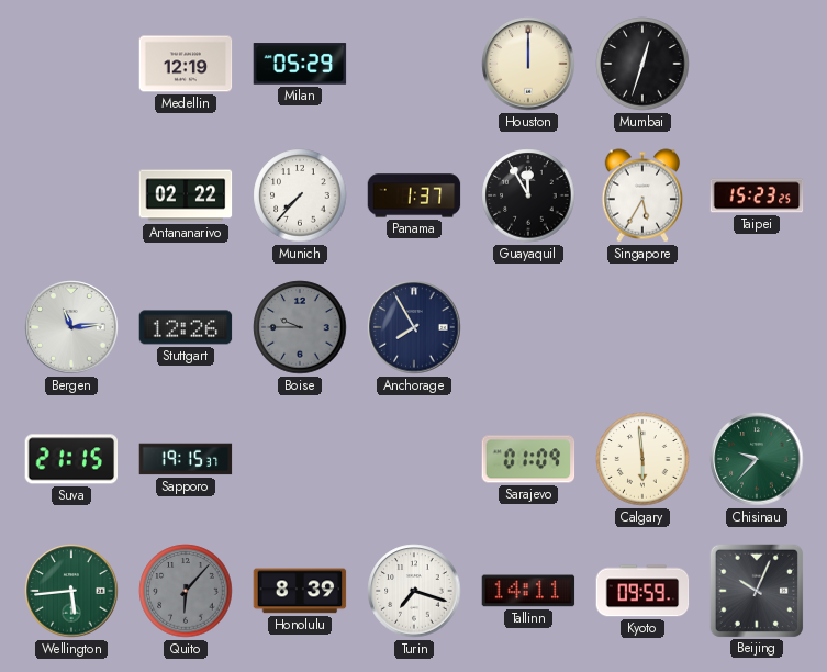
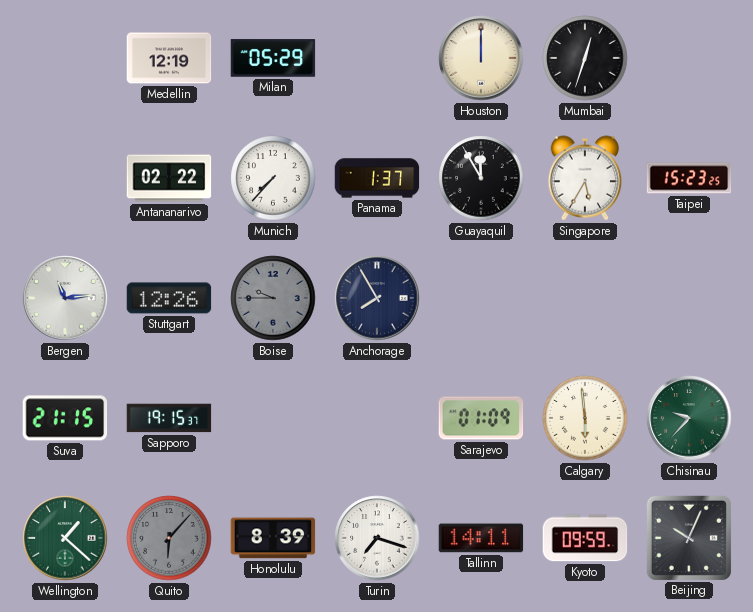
Wellington: 5:44 -> 1:22 (65, 538)
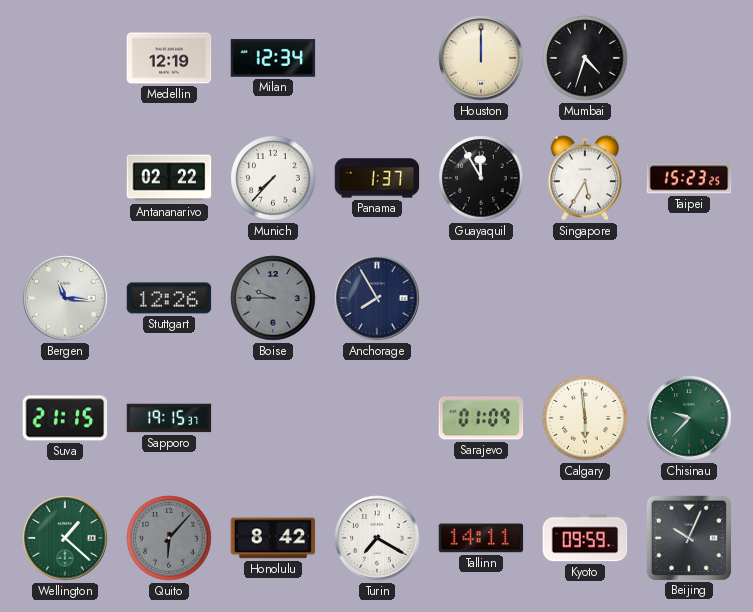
Milan: 05:29 -> 12:34 (273, 58)
Mumbai: 12:33 -> 4:33 (585, 58)
Bergen: 11:14 -> 11:16 (65, 298)
Honolulu: 8:39 -> 8:42 (273, 538)
Turin: 7:18 -> 7:20 (377, 538)
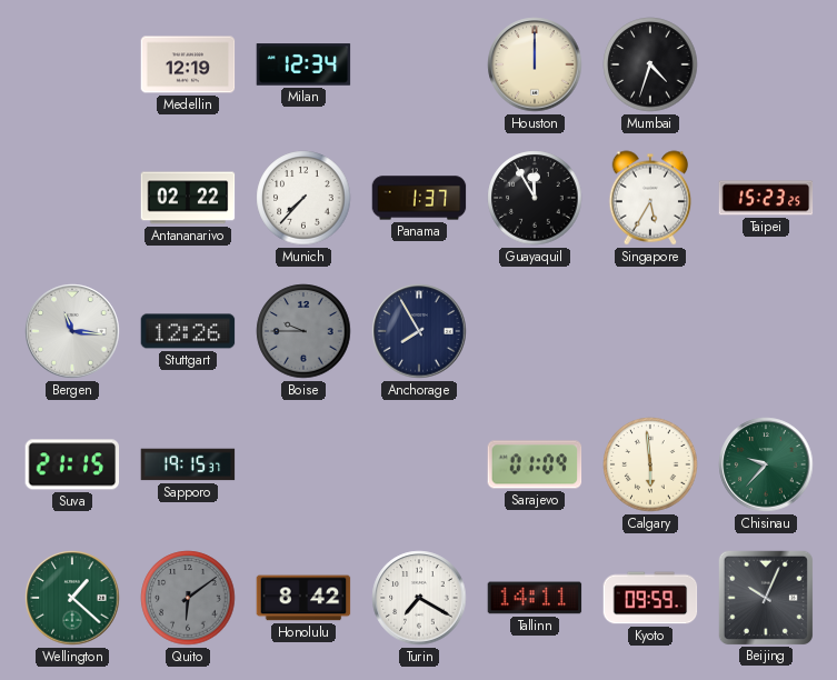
Quito: 6:07 -> 6:09 (188, 598)
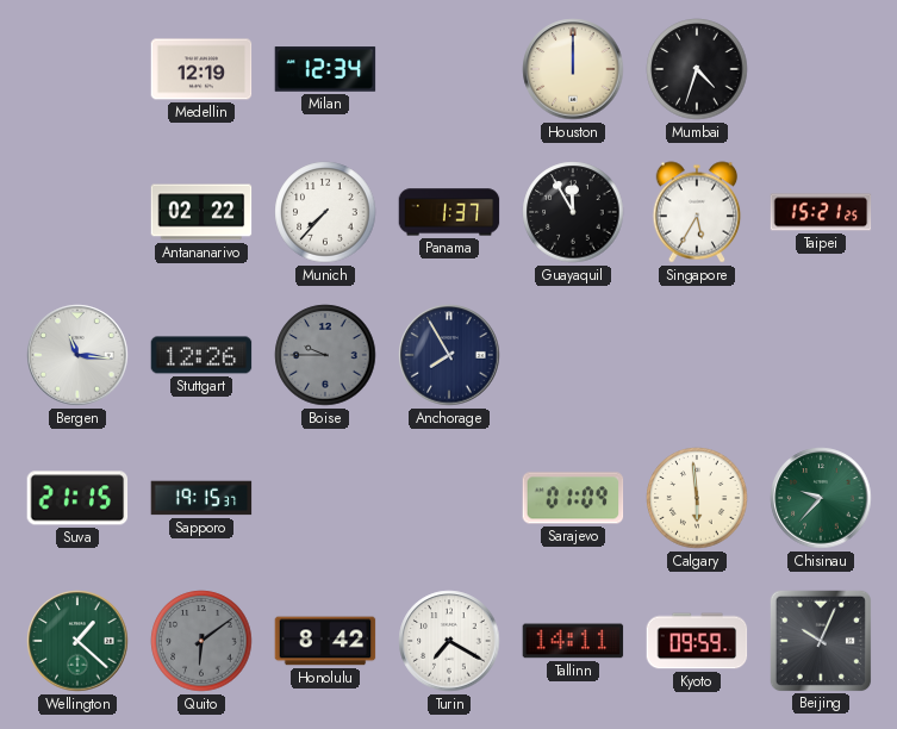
Taipei: 15:23 -> 15:21 (821, 212)
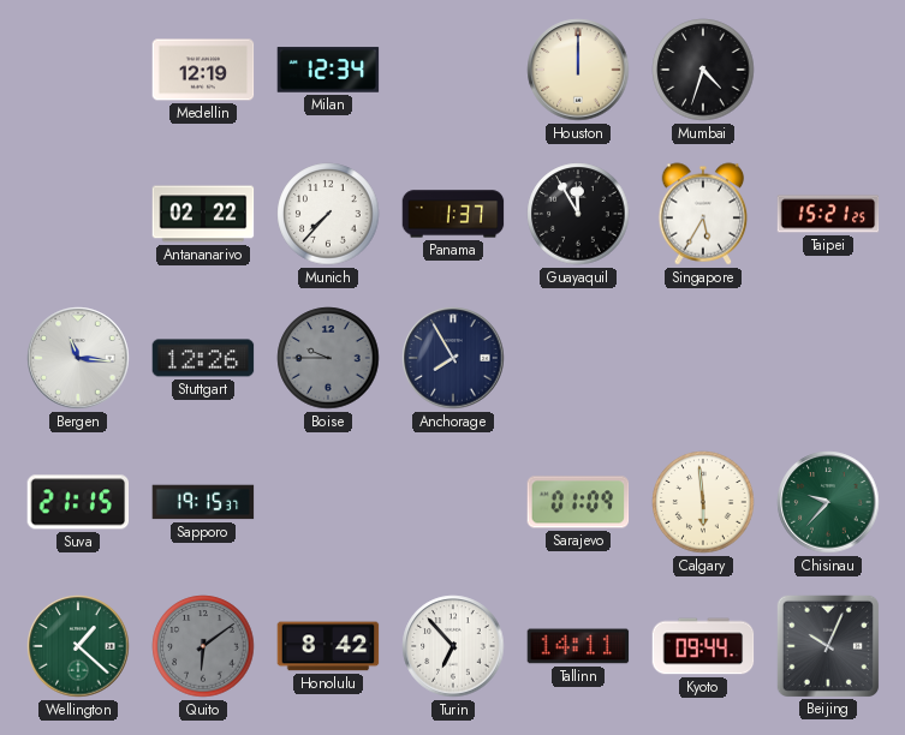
Turin: 7:20 -> 6:53 (453, 646)
Kyoto: 09:59 -> 09:44 (703, 646)
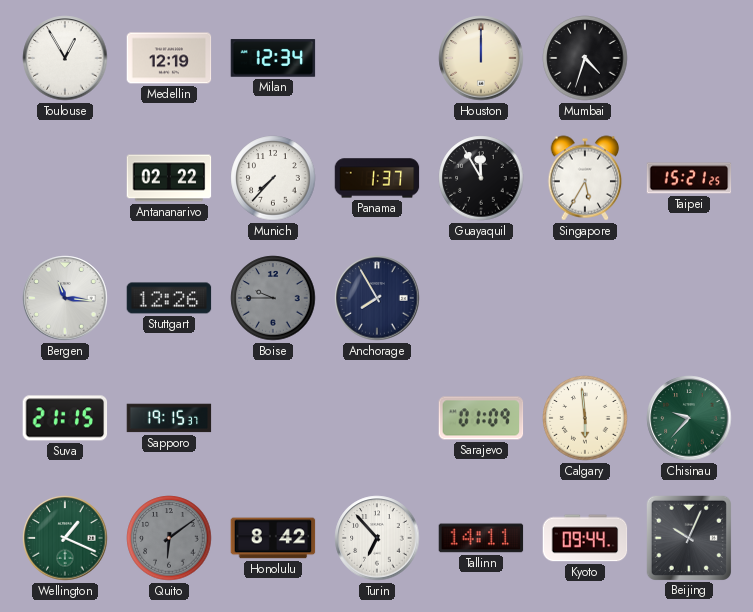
Toulouse: none -> 12:55 (65, 58)
Wellington: 1:22 -> 1:19 (65, 538)
